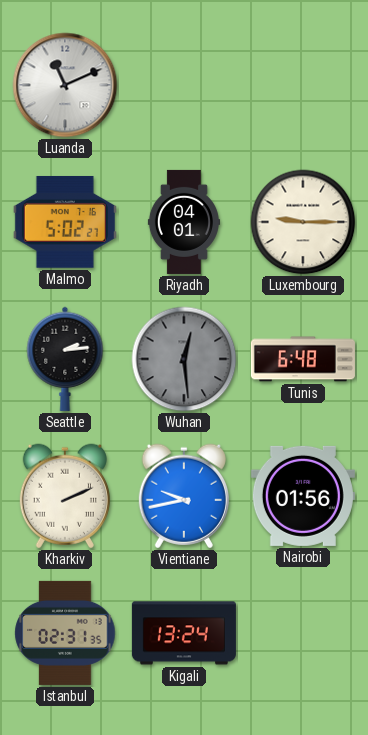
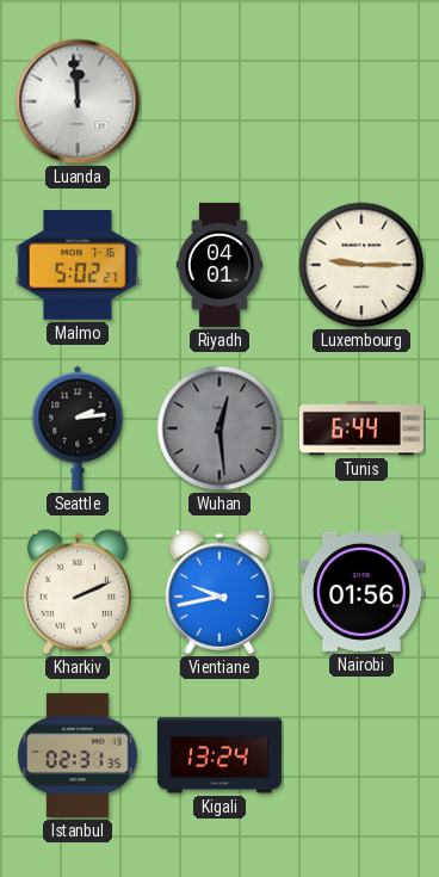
Luanda: 11:11 -> 11:59 (78, 101)
Tunis: 6:48 -> 6:44 (361, 428)
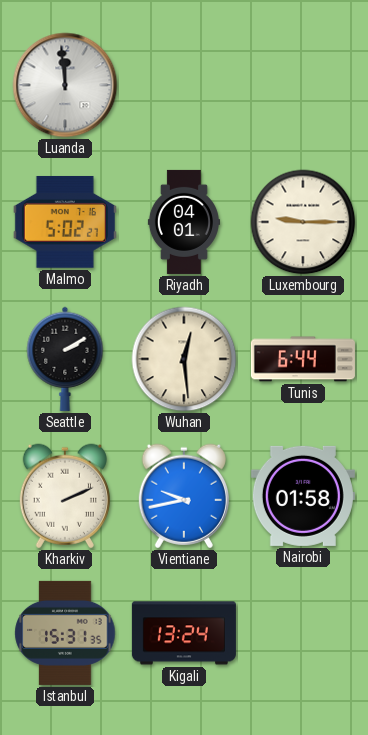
Seattle: 2:14 -> 2:10 (65, 359)
Wuhan dial: grey -> cream (184, 359)
Nairobi: 01:56 -> 01:58 (303, 496)
Istanbul: 02:31 -> 15:31 (65, 633)
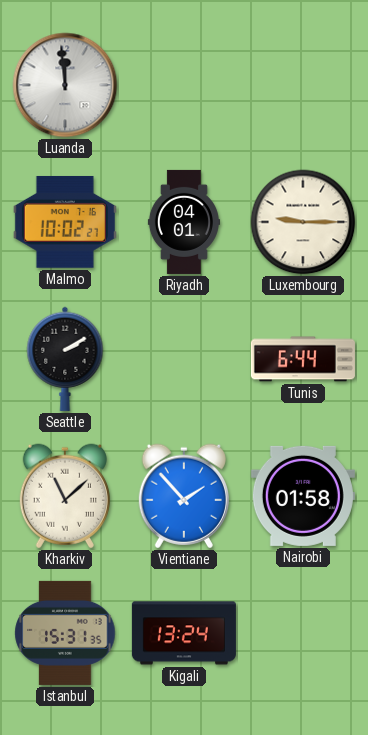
Malmo: 5:02 -> 10:02 (65, 222)
Wuhan: 12:29 -> none (184, 359)
Kharkiv: 2:11 -> 11:08 (65, 496)
Vientiane: 9:43 -> 1:53 (184, 496)
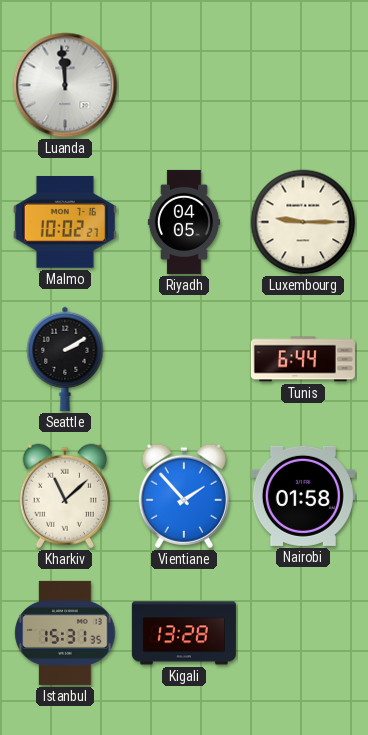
Riyadh: 04:01 -> 04:05 (184, 222)
Kigali: 13:24 -> 13:28 (184, 633)
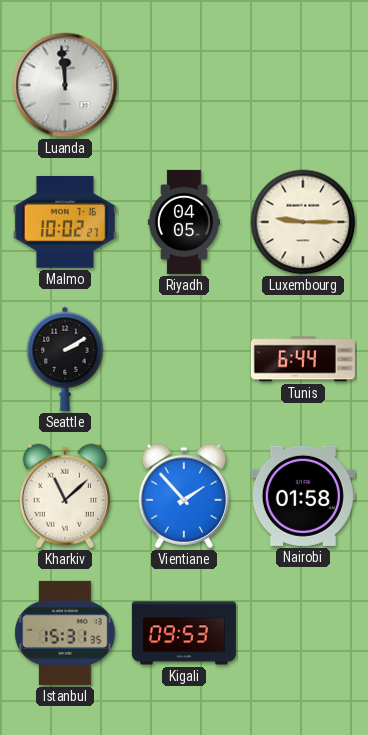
Kigali: 13:28 -> 09:53 (184, 633)
